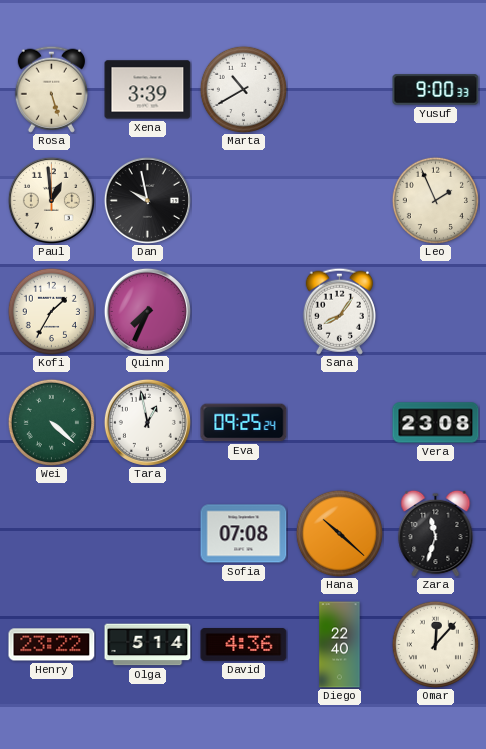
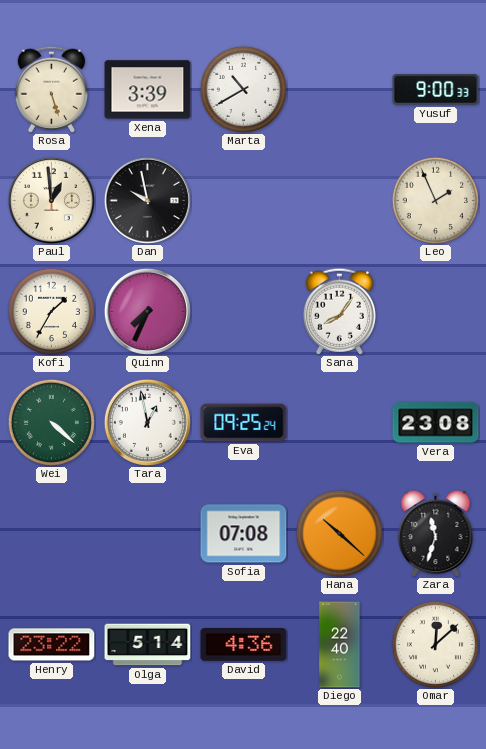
Omar: 12:07 -> 12:08 (435, 644)
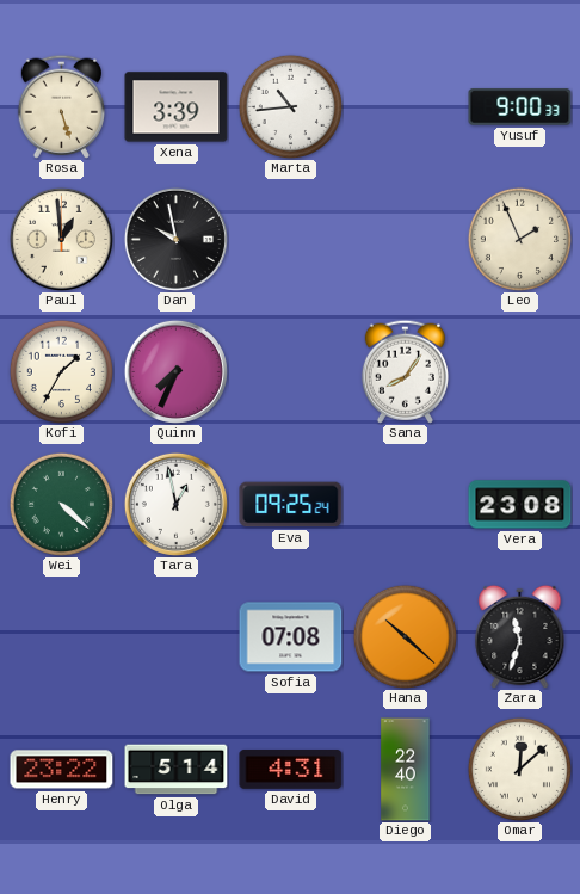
Marta: 10:40 -> 10:44 (290, 106)
David: 4:36 -> 4:31 (291, 770)
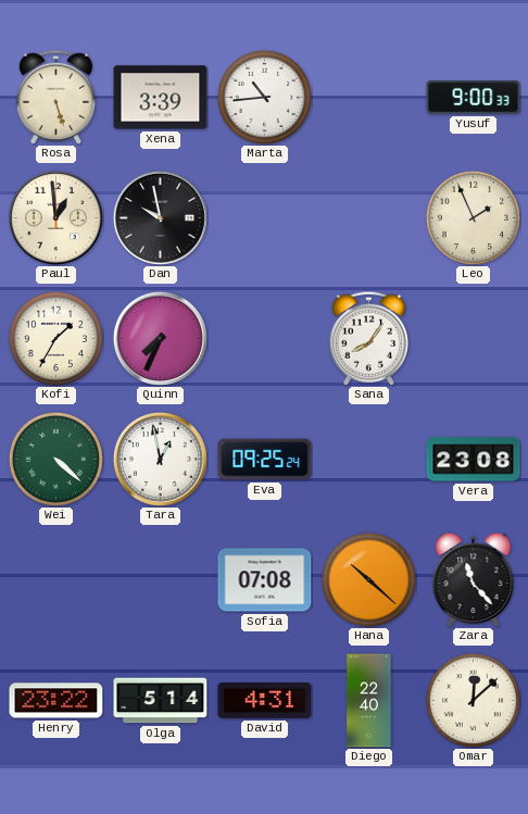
Zara: 11:33 -> 11:23 (474, 579)
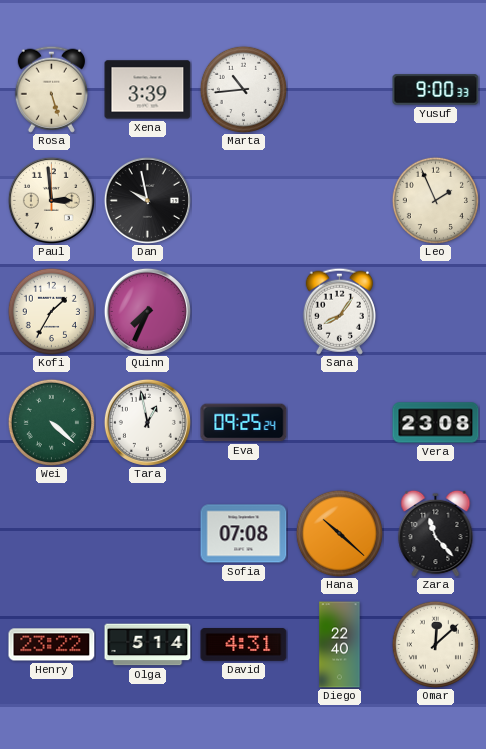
Paul: 12:59 -> 2:59 (51, 200)
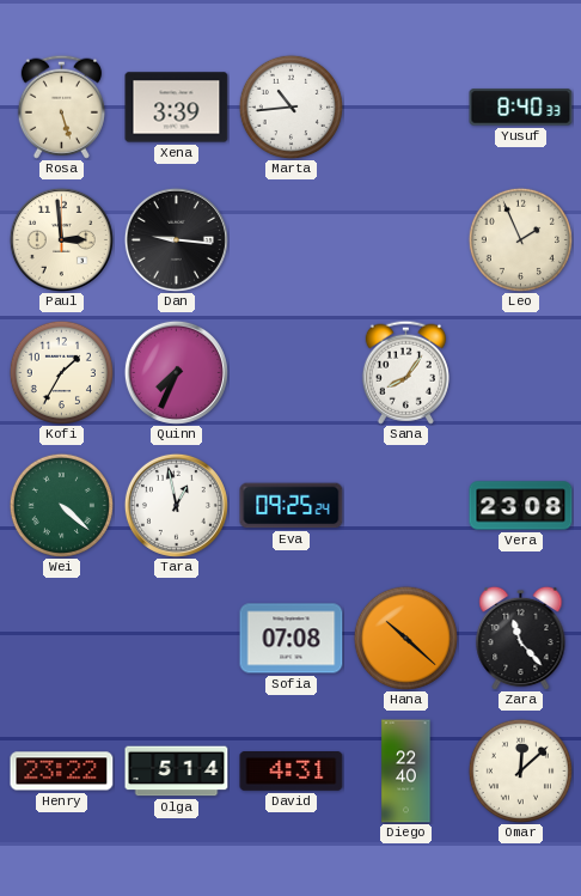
Yusuf: 9:00 -> 8:40 (521, 108)
Dan: 9:58 -> 9:16 (176, 239)
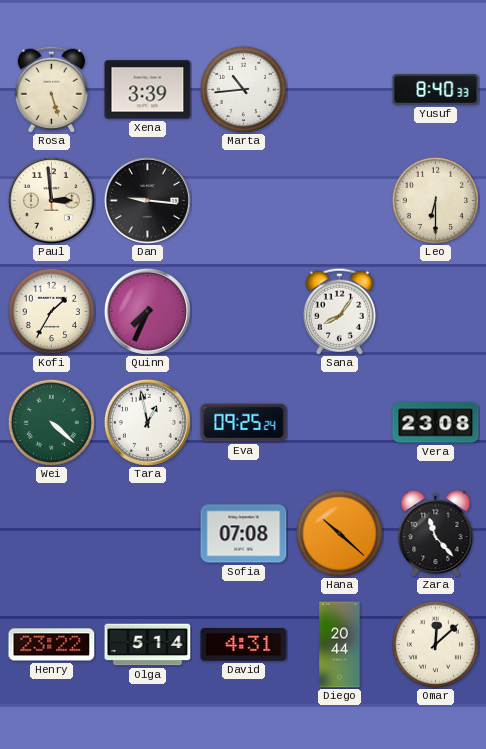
Leo: 1:56 -> 6:30 (435, 200)
Diego: 22:40 -> 20:44 (340, 645)
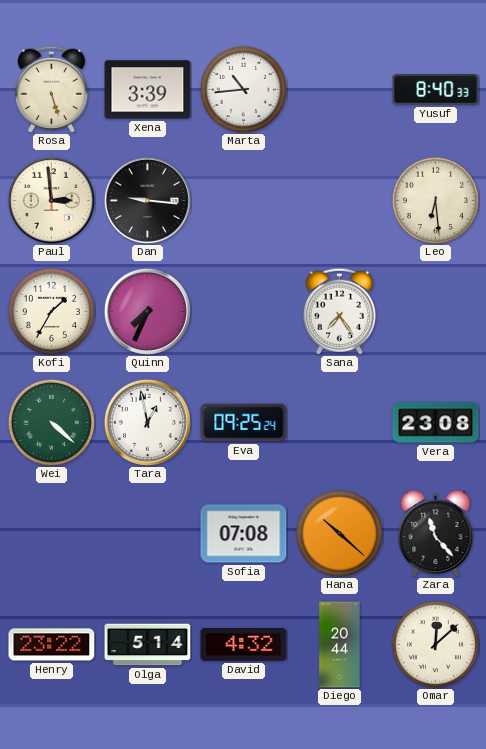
Leo: 6:30 -> 6:29 (435, 200)
Sana: 8:06 -> 7:24 (339, 311)
David: 4:31 -> 4:32 (244, 645)
